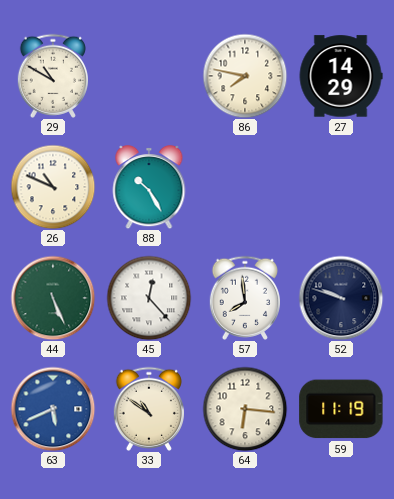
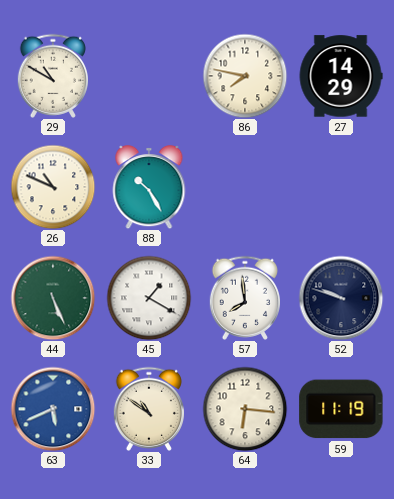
45: 12:23 -> 1:20 (149, 298)
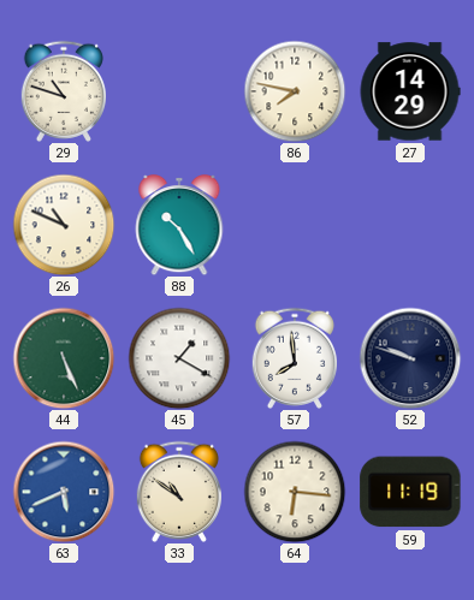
29: 10:50 -> 10:48 (63, 91)
